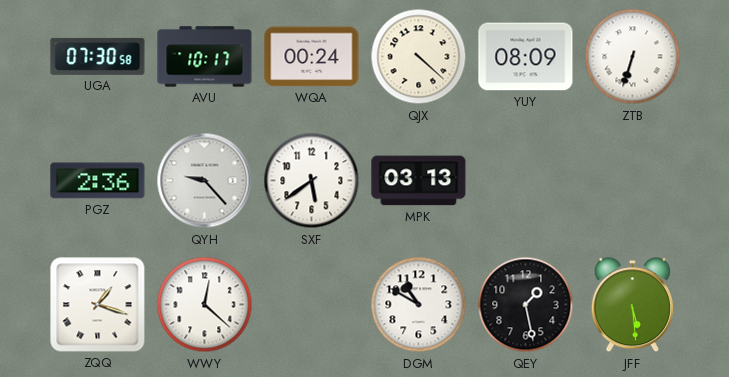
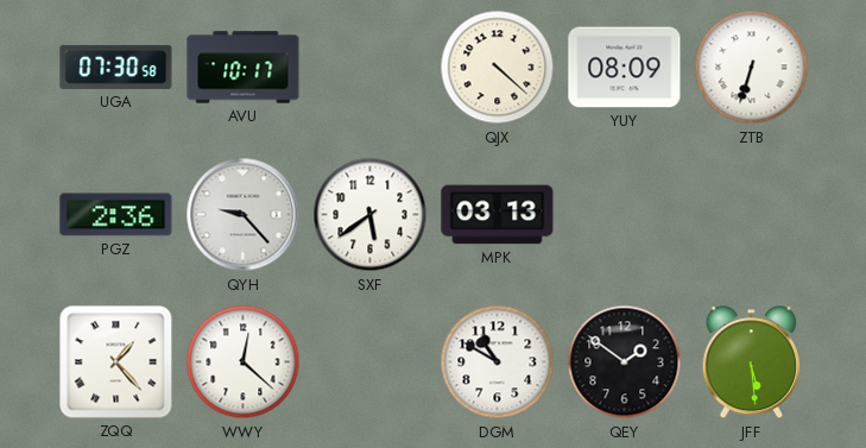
WQA: 00:24 -> none (312, 57)
ZQQ: 1:18 -> 1:23 (116, 362)
QEY: 1:28 -> 1:51 (625, 362)
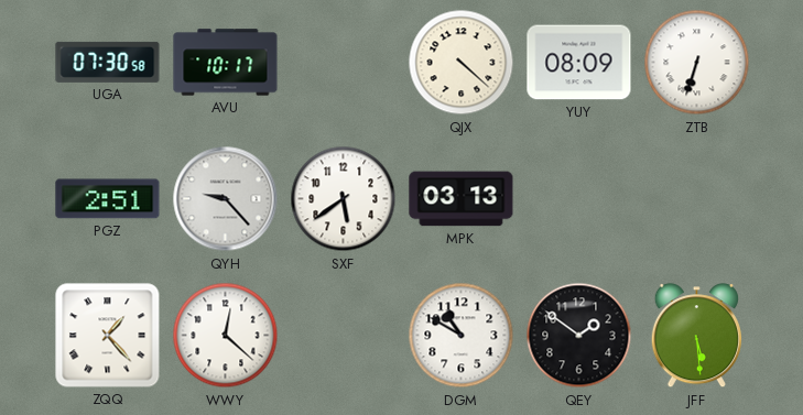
PGZ: 2:36 -> 2:51 (108, 199)
